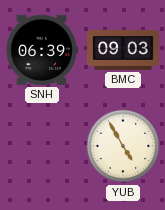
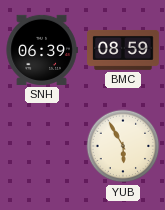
BMC: 09:03 -> 08:59 (124, 50)
YUB: 4:55 -> 5:55 (123, 146)
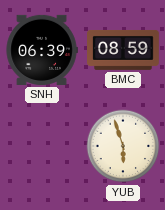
YUB: 5:55 -> 5:57 (123, 146)
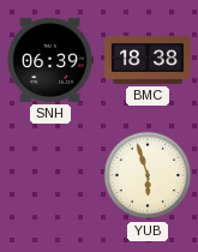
BMC: 08:59 -> 18:38 (149, 60)
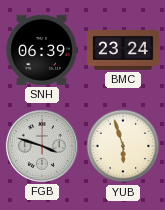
BMC: 18:38 -> 23:24 (124, 50)
FGB: none -> 3:48 (42, 146)
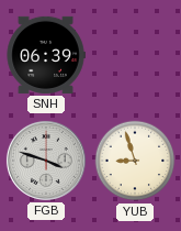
BMC: 23:24 -> none (124, 50)
YUB: 5:57 -> 8:57 (135, 161)
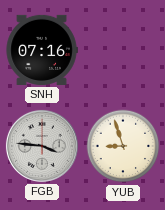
SNH: 06:39 -> 07:16 (42, 50)
FGB: 3:48 -> 3:46 (42, 146)
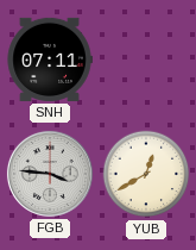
SNH: 07:16 -> 07:11 (50, 60)
YUB: 8:57 -> 12:40 (146, 174)
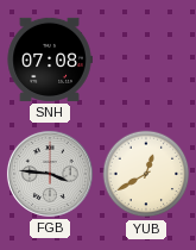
SNH: 07:11 -> 07:08 (50, 60)
